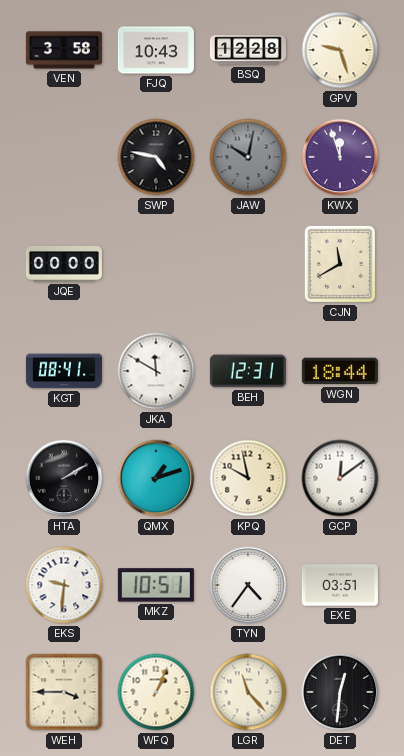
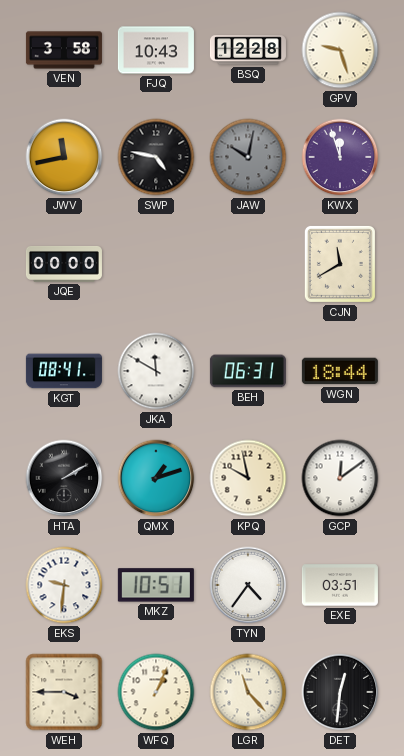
JWV: none -> 11:43 (64, 157)
BEH: 12:31 -> 06:31 (248, 371)
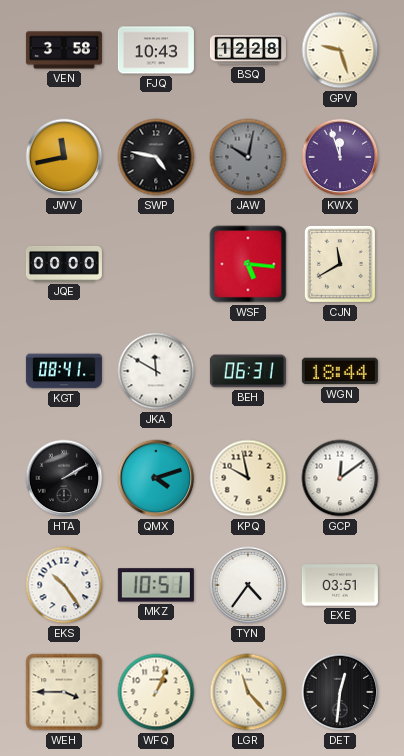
WSF: none -> 5:16 (248, 264)
QMX: 1:12 -> 4:12 (156, 478)
EKS: 9:31 -> 10:24 (64, 585)
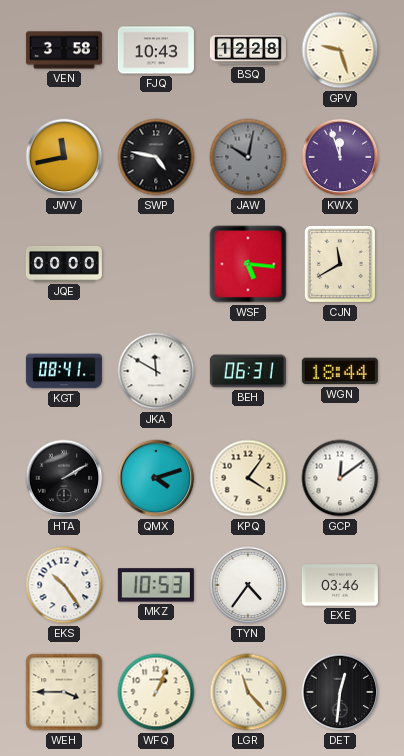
KPQ: 9:58 -> 4:06 (248, 478)
MKZ: 10:51 -> 10:53 (156, 585)
EXE: 03:51 -> 03:46 (340, 585)
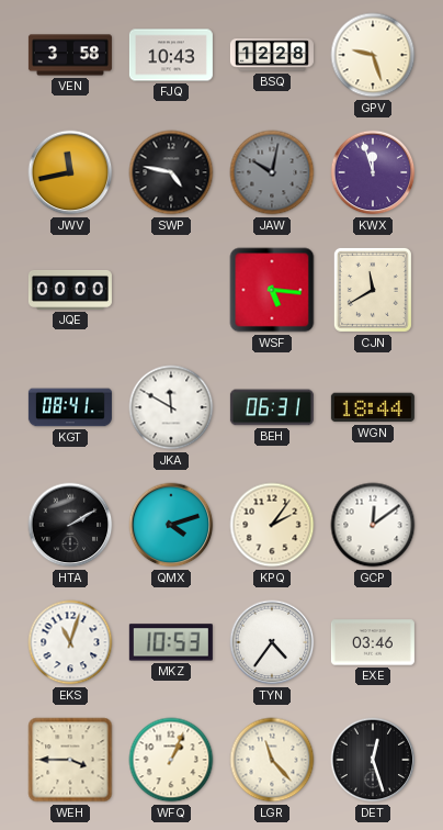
KPQ: 4:06 -> 2:06 (272, 525)
EKS: 10:24 -> 11:03 (70, 642)
DET: 12:31 -> 12:27 (373, 760)
